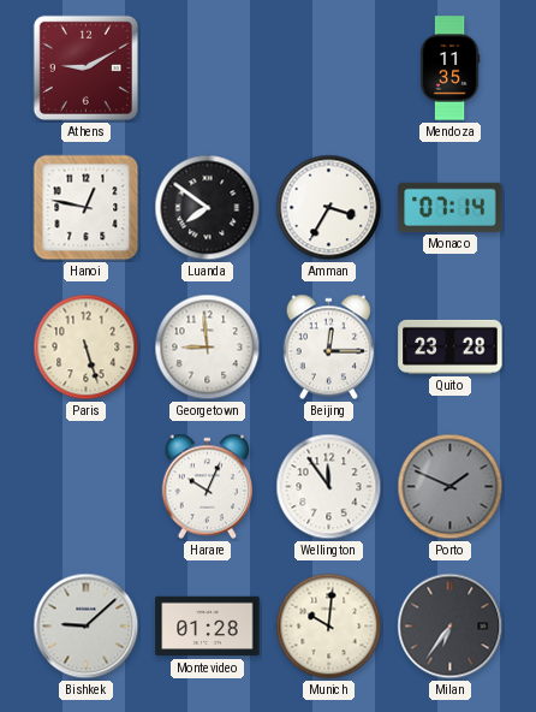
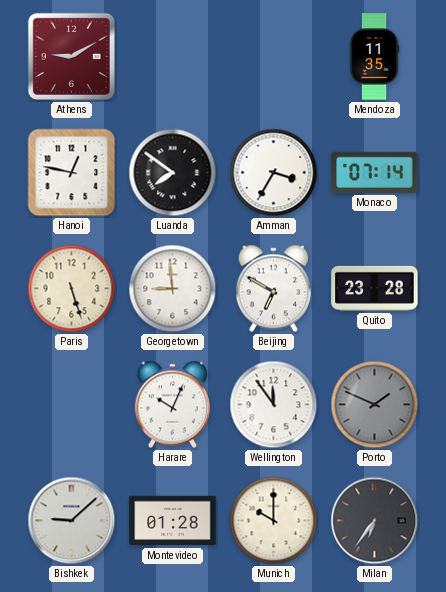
Beijing: 12:15 -> 6:50 (273, 289)
Munich: 10:01 -> 10:00 (274, 521)
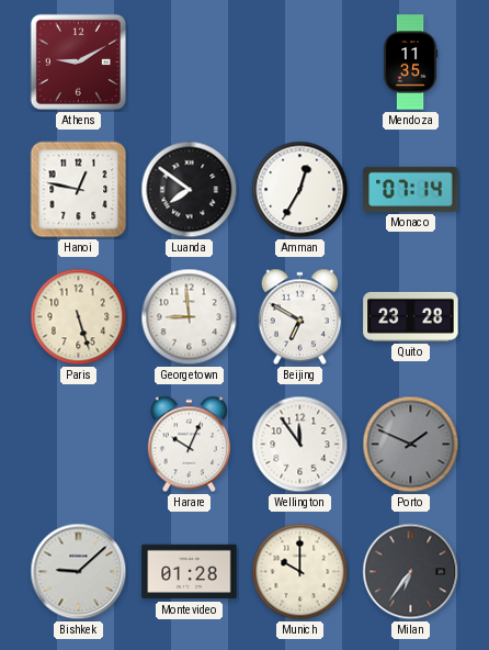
Amman: 3:35 -> 12:35 (300, 190)
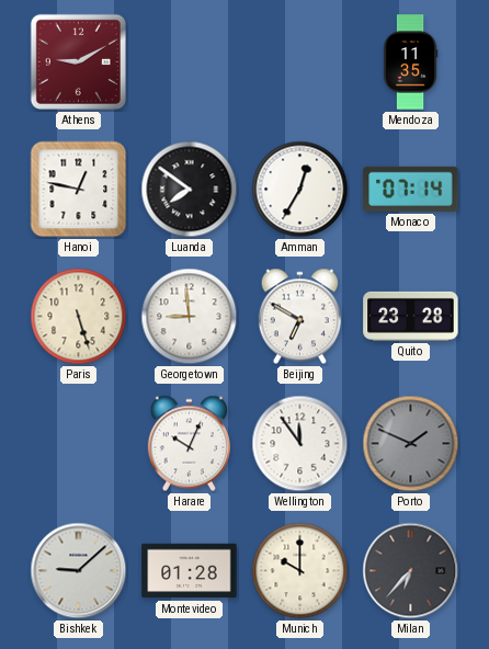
Milan: 6:36 -> 6:37 (411, 571)
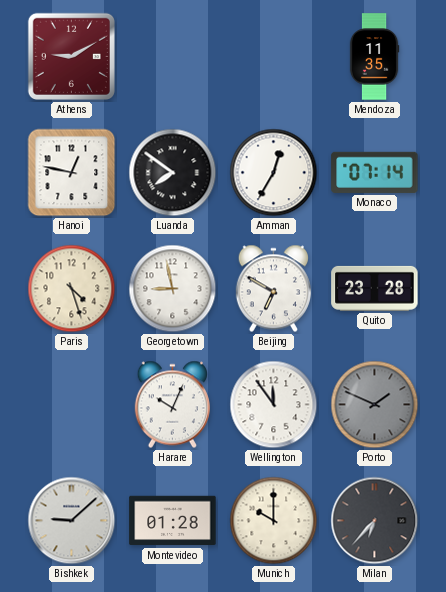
Paris: 5:27 -> 4:27 (72, 289)
Georgetown: 8:59 -> 8:58 (173, 289)
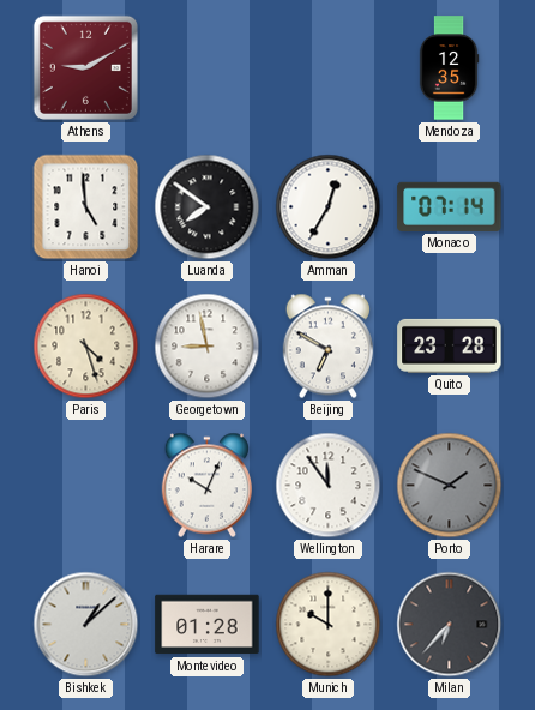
Mendoza: 11:35 -> 12:35 (449, 68)
Hanoi: 12:47 -> 4:59 (86, 207)
Bishkek: 9:08 -> 1:08 (86, 625)
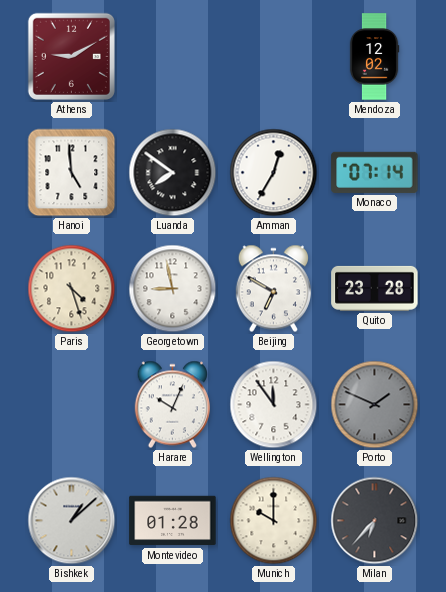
Mendoza: 12:35 -> 12:02 (374, 57)
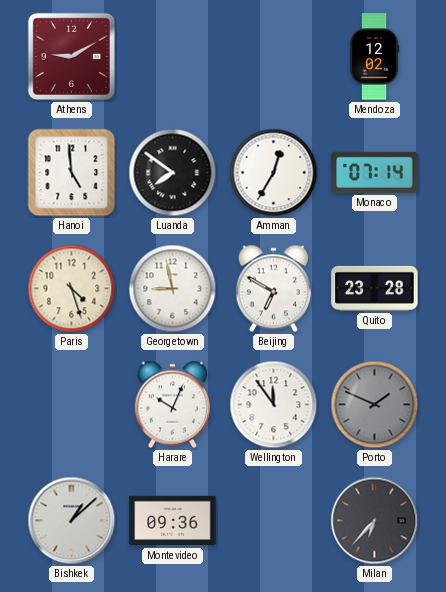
Montevideo: 01:28 -> 09:36 (173, 521)
Munich: 10:00 -> none (274, 521)
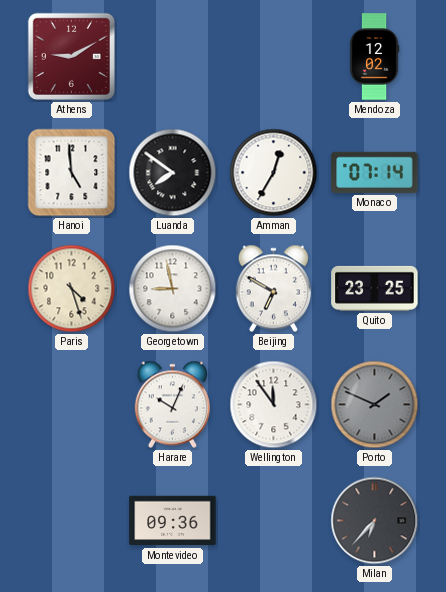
Quito: 23:28 -> 23:25 (375, 288)
Bishkek: 1:08 -> none (72, 521)
